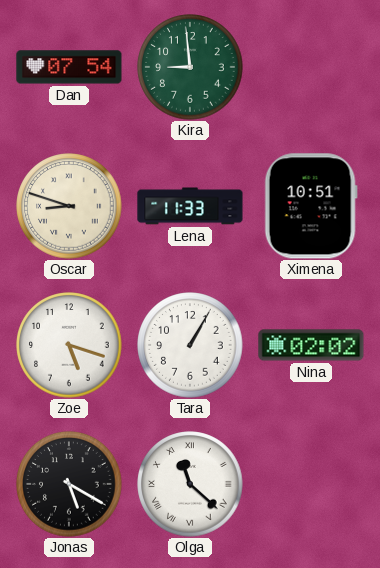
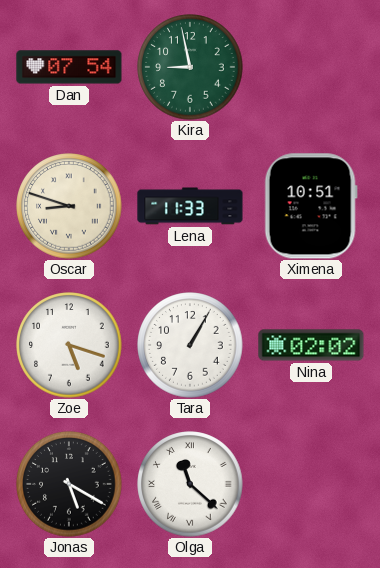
Kira: 8:59 -> 8:58 (190, 67)
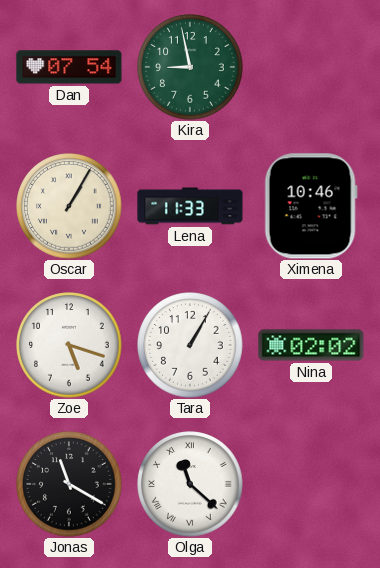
Oscar: 8:48 -> 1:05 (69, 206)
Ximena: 10:51 -> 10:46 (311, 206)
Jonas: 5:20 -> 11:20 (69, 484)
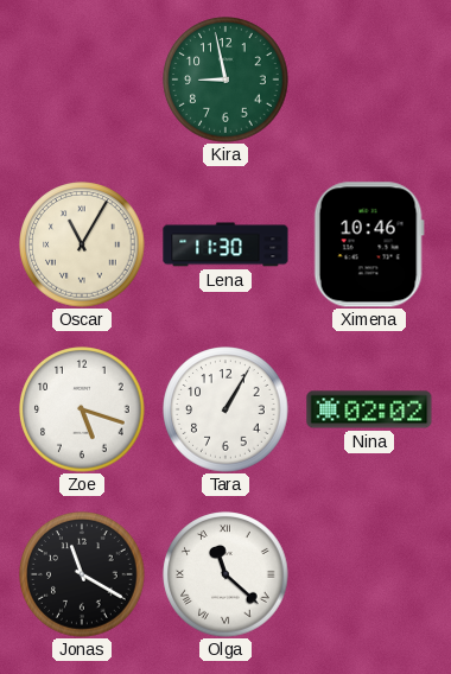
Dan: 07:54 -> none (69, 67)
Oscar: 1:05 -> 11:05 (82, 244)
Lena: 11:33 -> 11:30 (225, 244)
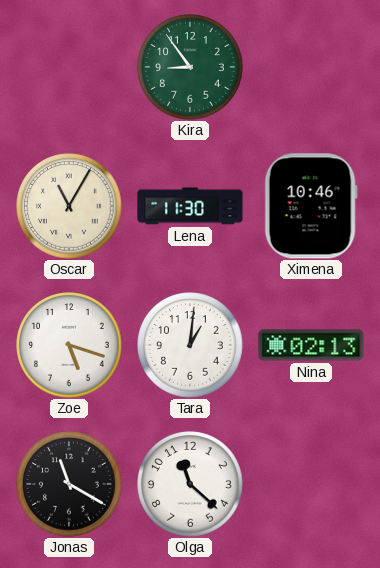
Kira: 8:58 -> 8:54 (190, 67)
Tara: 1:05 -> 1:01 (190, 345)
Nina: 02:02 -> 02:13 (311, 345)
Olga numerals: Roman -> Arabic (190, 484)
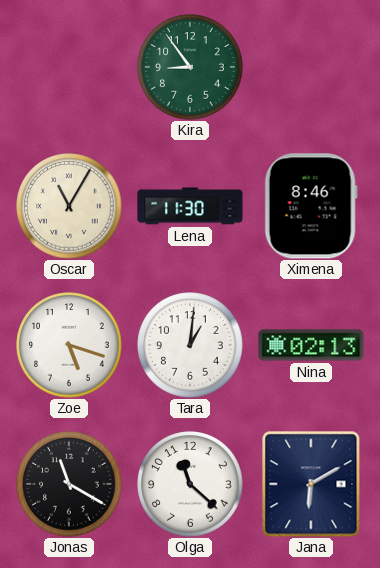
Ximena: 10:46 -> 8:46 (311, 206)
Jana: none -> 6:10 (311, 484)
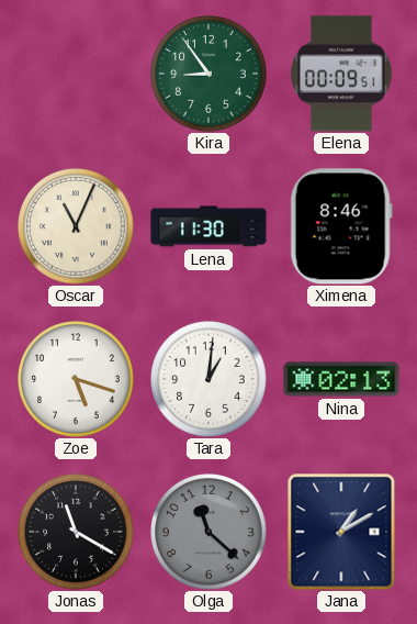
Elena: none -> 00:09 (341, 74)
Oscar: 11:05 -> 11:04 (76, 226)
Olga dial: white -> grey (208, 532)
Jana: 6:10 -> 1:10 (341, 532)
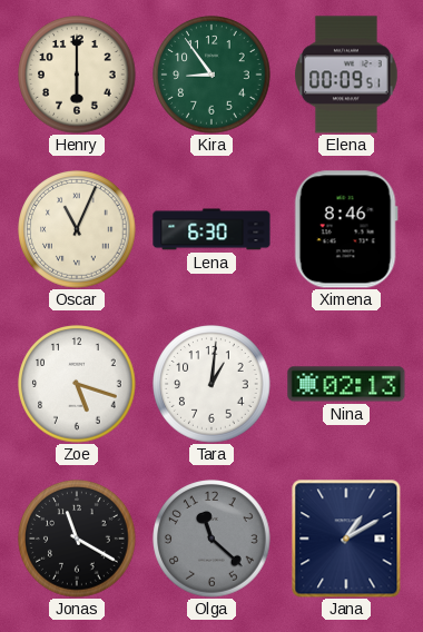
Henry: none -> 6:00 (77, 75)
Lena: 11:30 -> 6:30 (211, 229)
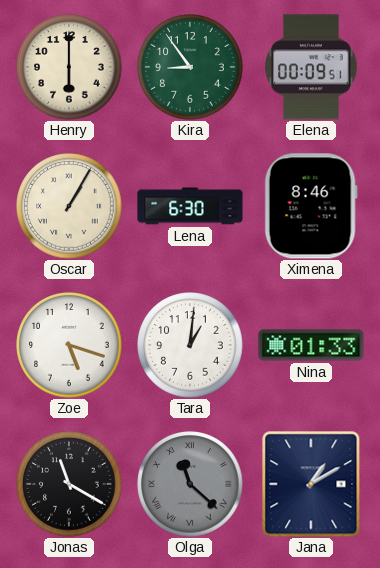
Oscar: 11:04 -> 1:05 (69, 206)
Nina: 02:13 -> 01:33 (311, 345)
Olga numerals: Arabic -> Roman (190, 484)
